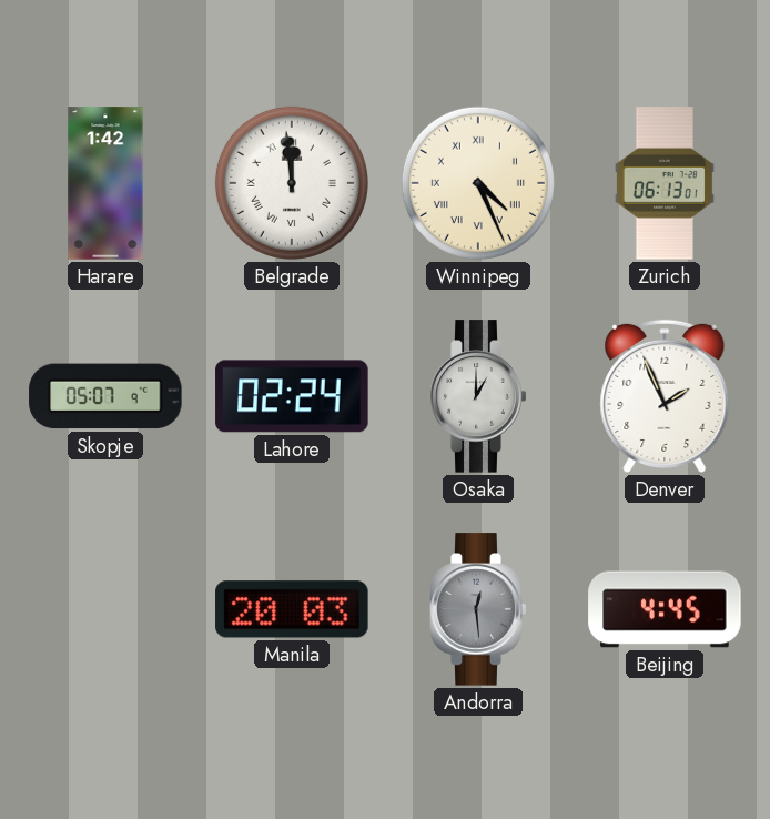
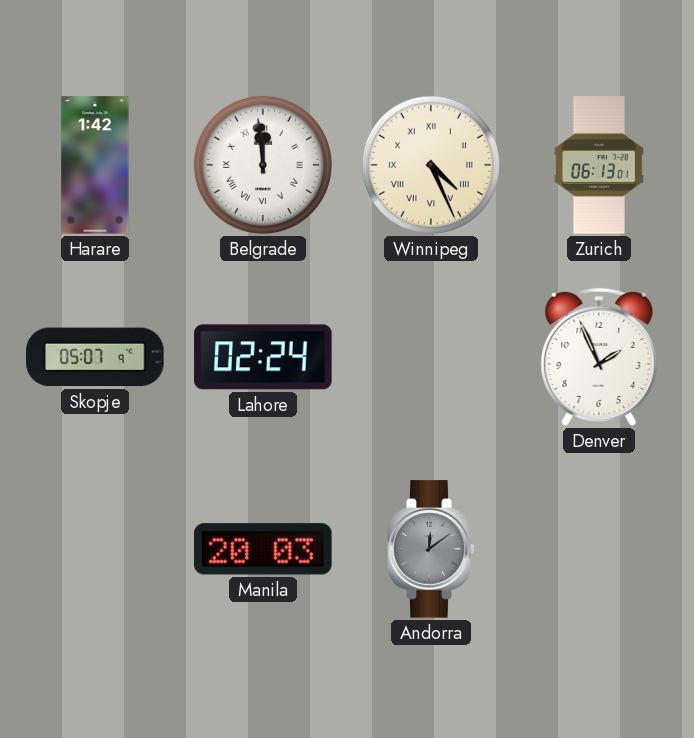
Osaka: 1:00 -> none (478, 396)
Andorra: 12:29 -> 12:09 (431, 549)
Beijing: 4:45 -> none (665, 609)
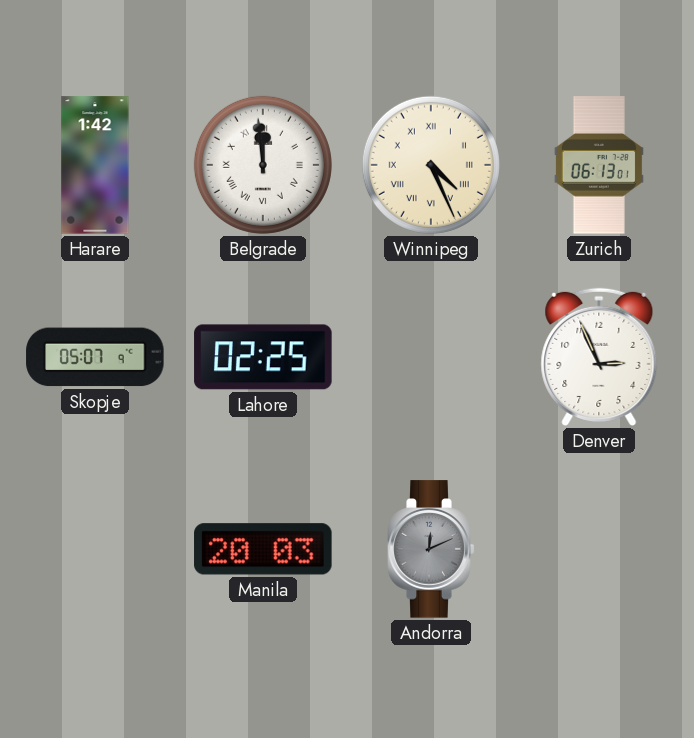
Lahore: 02:24 -> 02:25 (263, 357)
Denver: 1:56 -> 2:56 (599, 357)
Andorra: 12:09 -> 12:11 (431, 549)
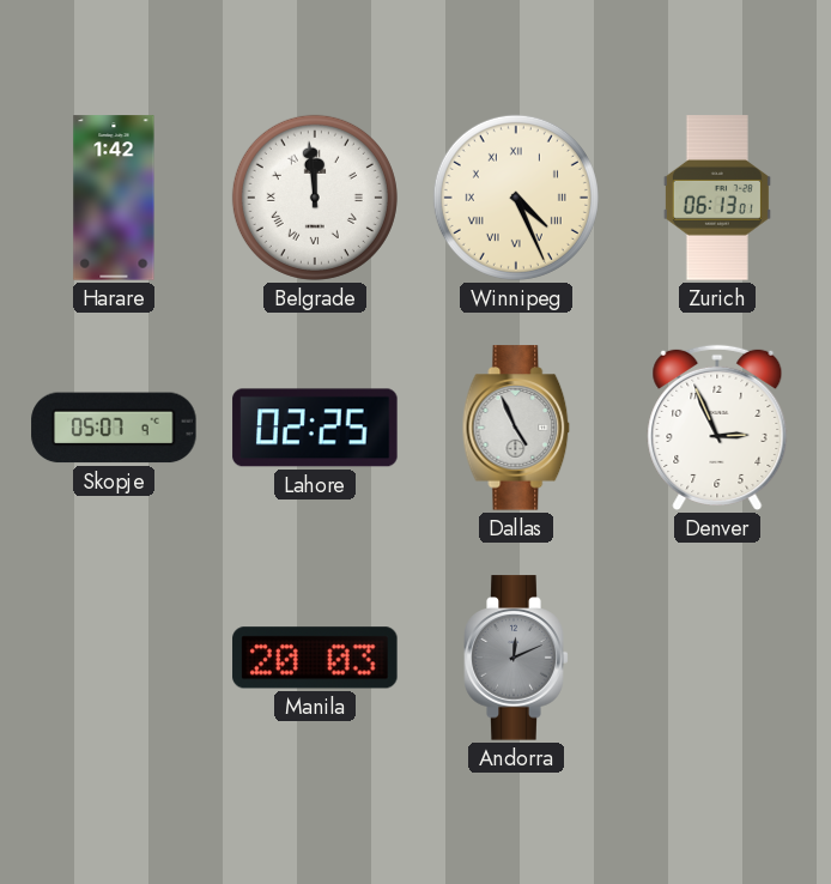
Dallas: none -> 4:56 (516, 428)
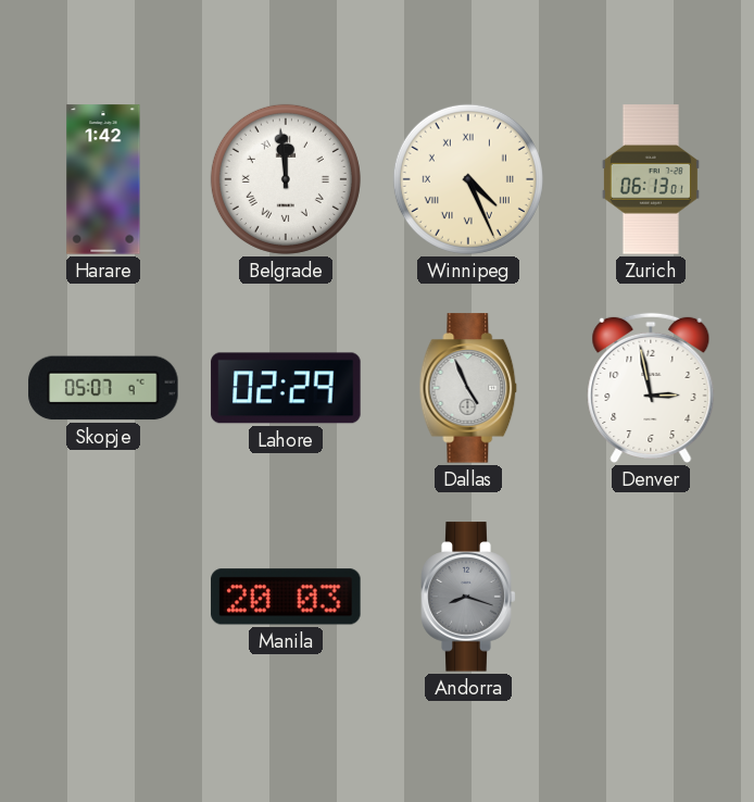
Lahore: 02:25 -> 02:29 (286, 388)
Denver: 2:56 -> 2:58 (651, 388)
Andorra: 12:11 -> 8:18 (468, 597)
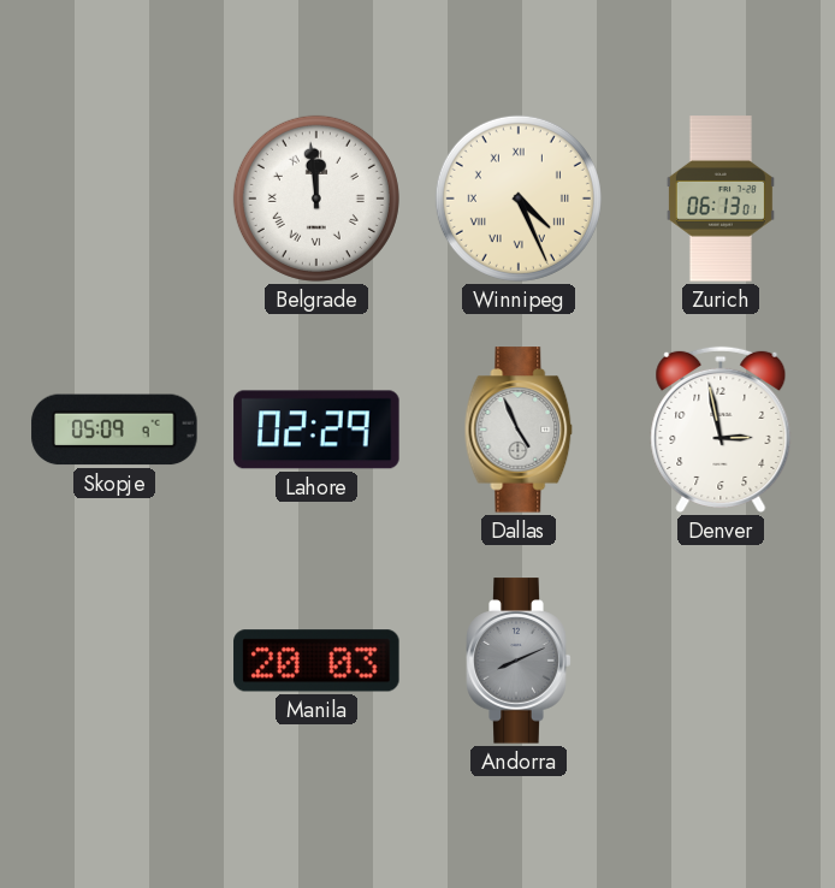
Harare: 1:42 -> none (103, 179)
Skopje: 05:07 -> 05:09 (114, 430)
Andorra: 8:18 -> 8:11 (519, 661)
